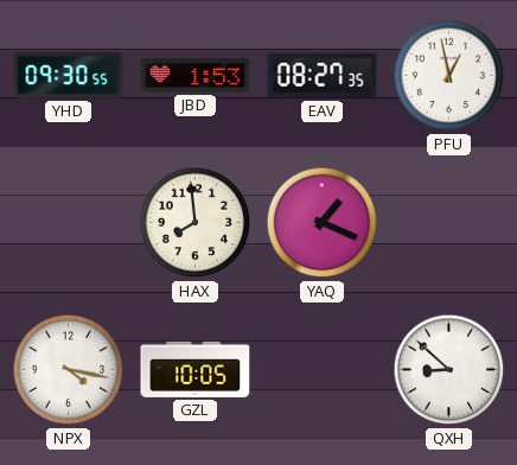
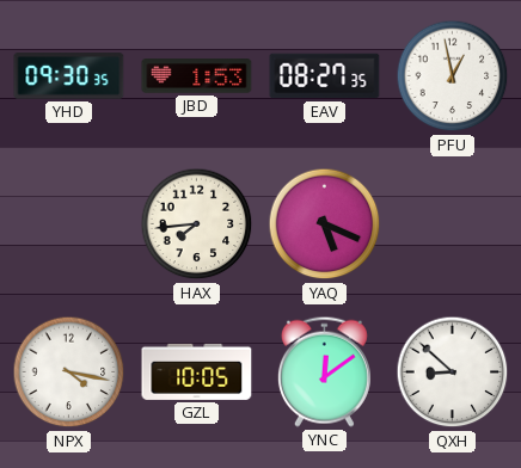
YHD: 09:30:55 -> 09:30:35 (69, 76)
HAX: 7:59 -> 7:44 (197, 224)
YAQ: 1:19 -> 5:19 (325, 224)
YNC: none -> 12:09 (324, 371)
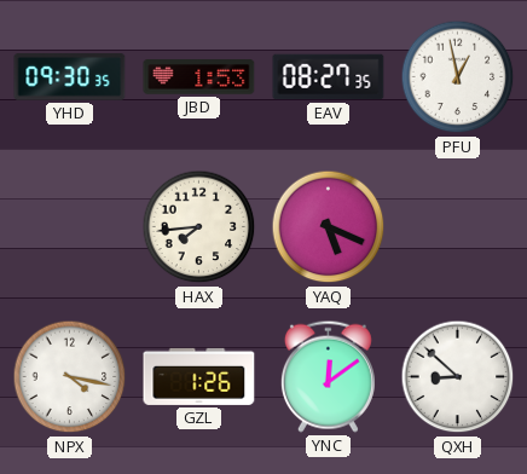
GZL: 10:05 -> 1:26 (199, 376)
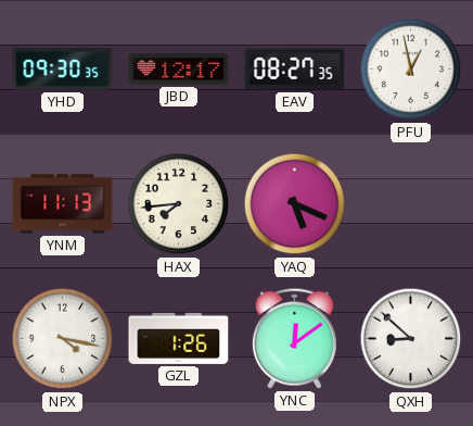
JBD: 1:53 -> 12:17 (179, 70)
YNM: none -> 11:13 (63, 204)
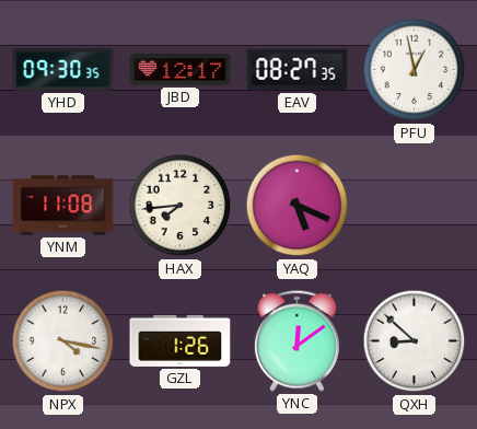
YNM: 11:13 -> 11:08 (63, 206)
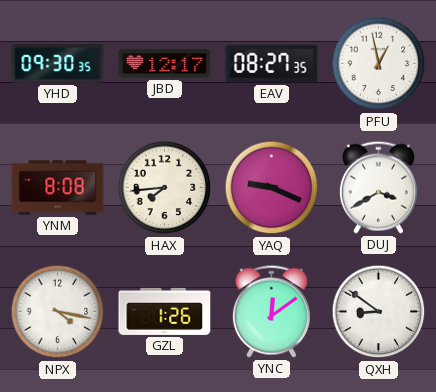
YNM: 11:08 -> 8:08 (58, 188)
YAQ: 5:19 -> 9:19 (272, 188)
DUJ: none -> 3:40 (378, 187)
QXH: 8:52 -> 8:51 (379, 312)
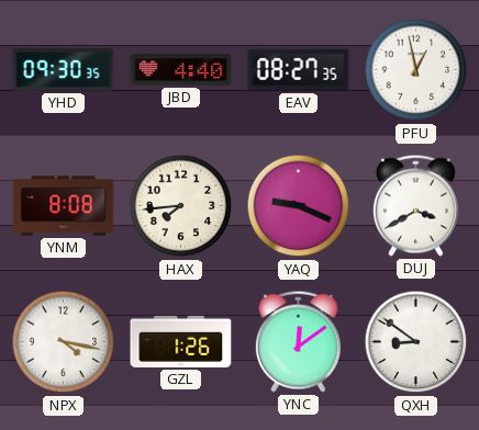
JBD: 12:17 -> 4:40 (181, 70)
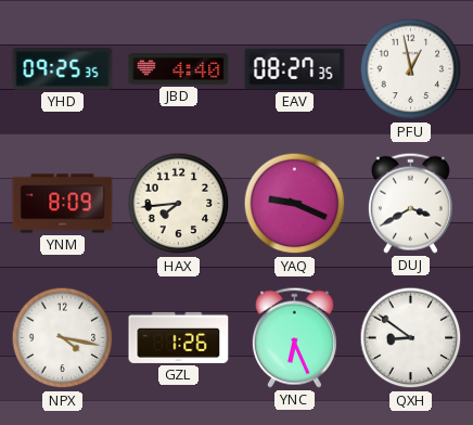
YHD: 09:30 -> 09:25 (63, 69)
YNM: 8:08 -> 8:09 (63, 204)
YNC: 12:09 -> 6:26 (294, 337)
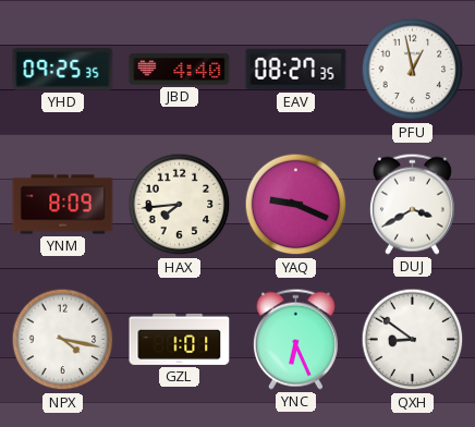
GZL: 1:26 -> 1:01 (180, 339)
